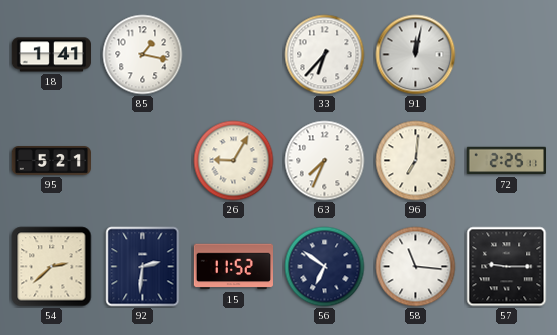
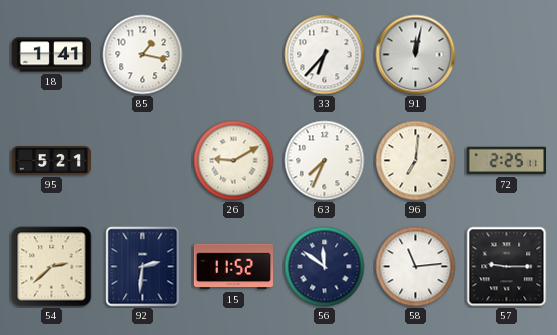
26: 9:05 -> 9:10 (234, 161)
56: 6:51 -> 11:51 (325, 267)
58: 11:16 -> 11:14 (416, 267)
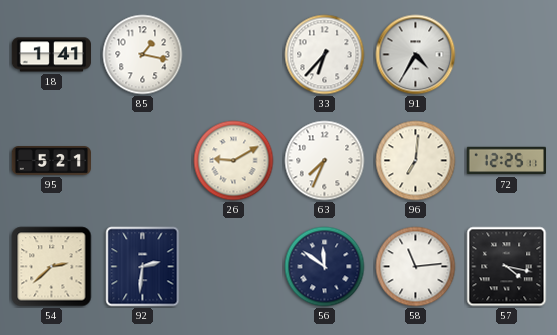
91: 12:02 -> 4:35 (416, 55)
72: 2:25 -> 12:25 (506, 161)
15: 11:52 -> none (233, 267)
57: 9:15 -> 4:17 (507, 267)
